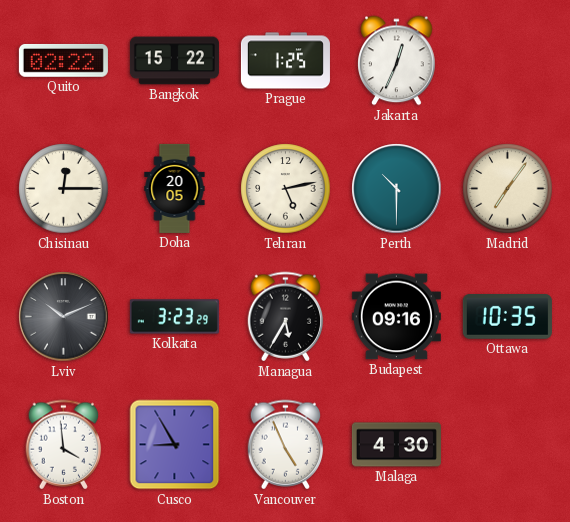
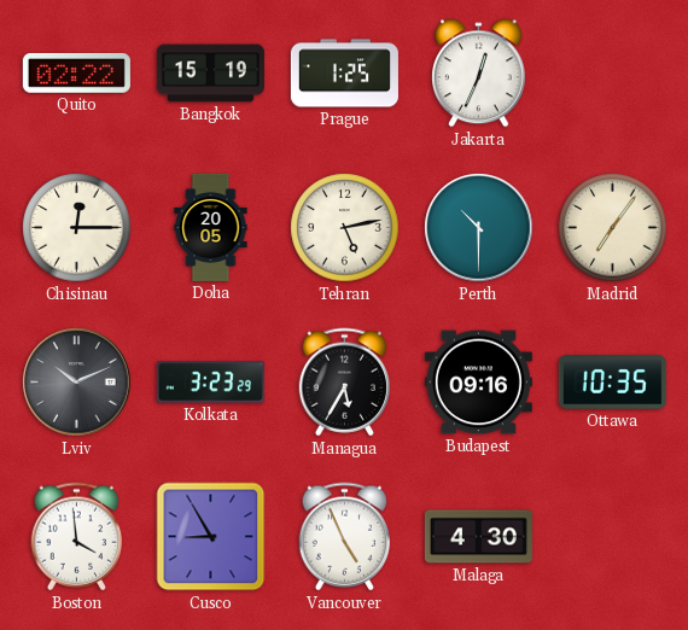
Bangkok: 15:22 -> 15:19 (210, 74)
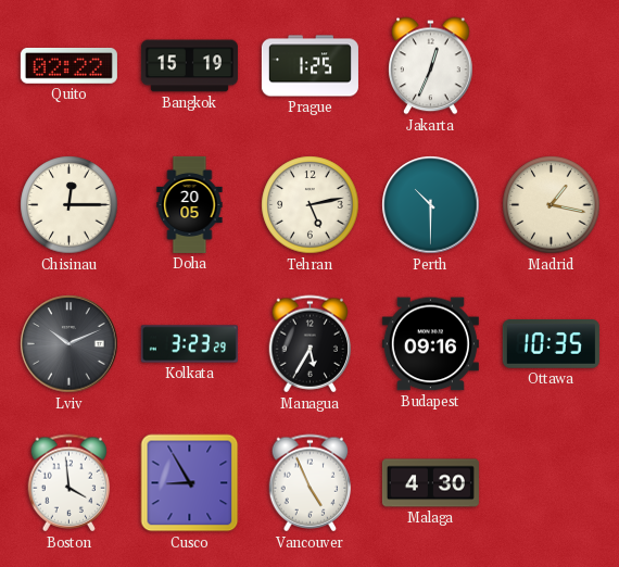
Madrid: 7:06 -> 1:17 (552, 205)
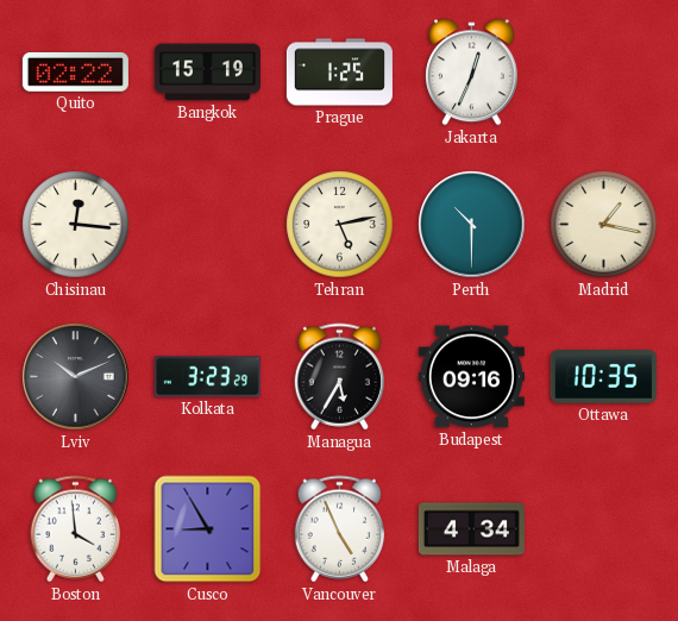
Chisinau: 12:15 -> 12:16 (76, 225)
Doha: 20:05 -> none (190, 204)
Malaga: 4:30 -> 4:34 (471, 529)
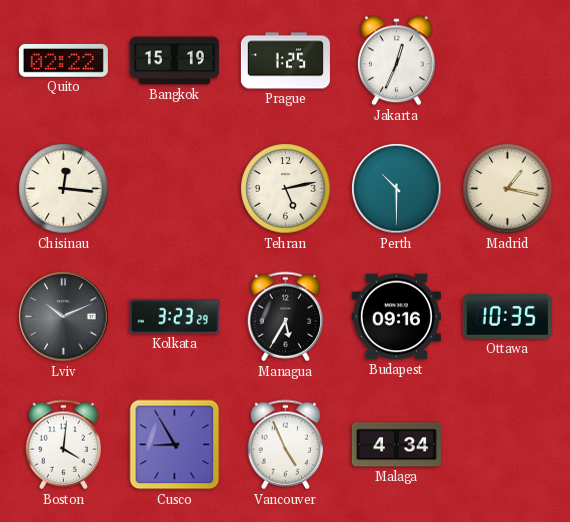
Boston: 3:59 -> 4:01 (64, 445)
